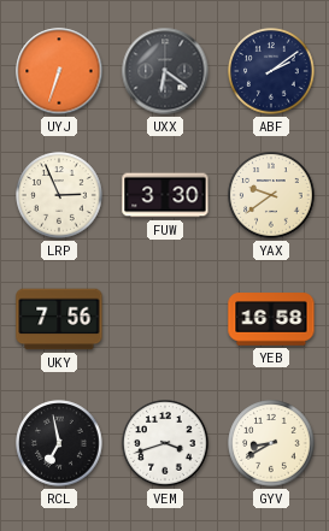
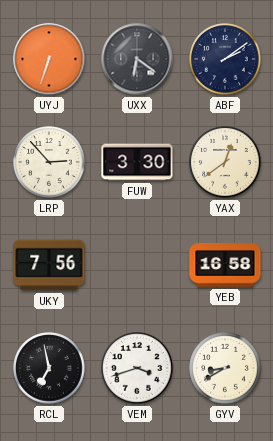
LRP: 2:56 -> 2:53 (49, 162)
YAX: 9:39 -> 12:39 (225, 162)
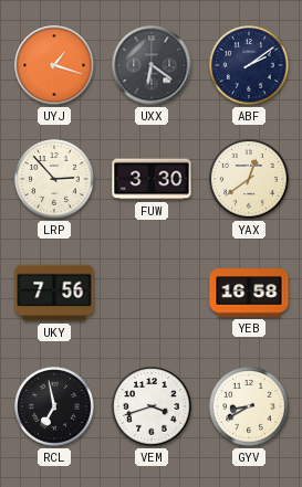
UYJ: 6:33 -> 1:18 (54, 65)
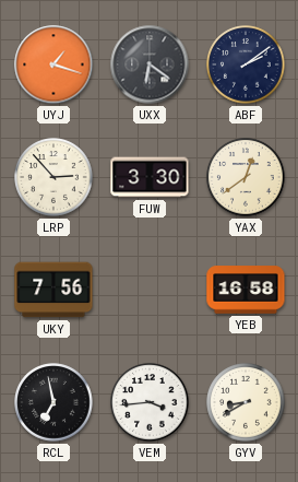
VEM: 3:42 -> 3:44 (150, 402)
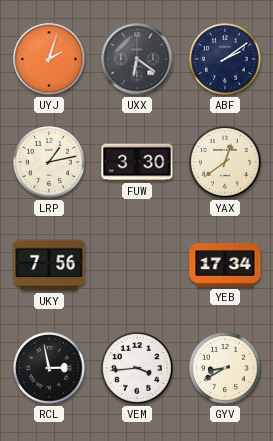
UYJ: 1:18 -> 2:03 (49, 59)
LRP: 2:53 -> 1:13 (49, 162)
YEB: 16:58 -> 17:34 (225, 265)
RCL: 6:58 -> 2:58 (49, 368)
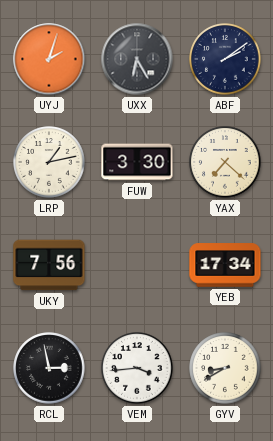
UXX: 6:21 -> 6:25 (137, 59)
YAX: 12:39 -> 7:22 (225, 162)
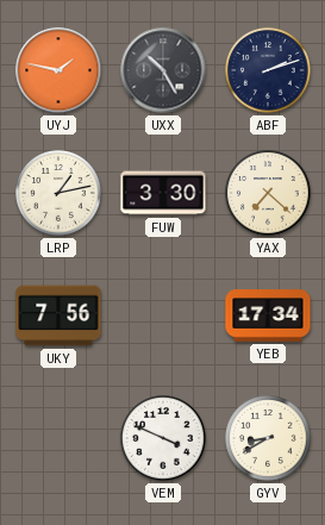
UYJ: 2:03 -> 1:47 (58, 70)
UXX: 6:25 -> 10:25 (163, 70)
ABF: 2:09 -> 2:12 (268, 70)
RCL: 2:58 -> none (49, 368)
VEM: 3:44 -> 3:49 (163, 438)
